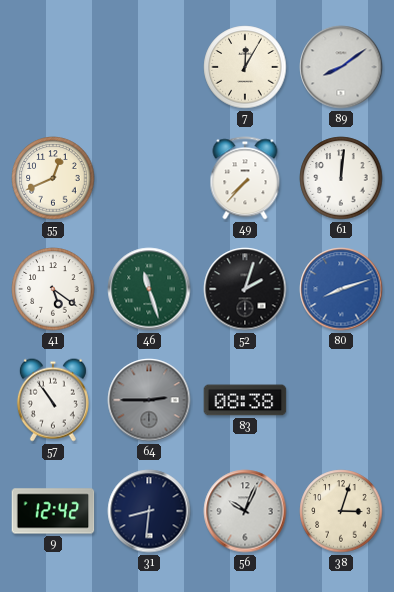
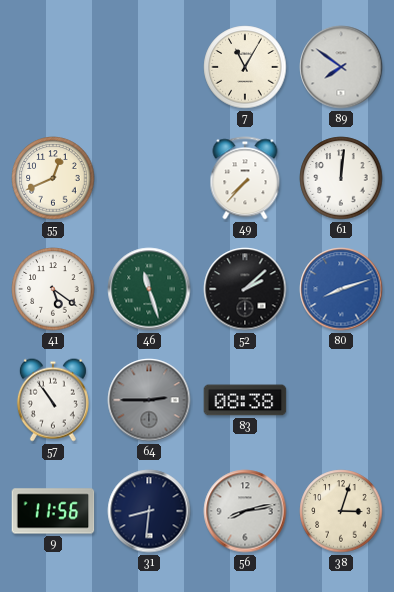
7: 12:05 -> 11:05 (245, 67)
89: 8:09 -> 7:51 (341, 67)
52: 2:03 -> 2:08 (245, 289)
9: 12:42 -> 11:56 (53, 511)
56: 10:04 -> 8:13 (245, 511)
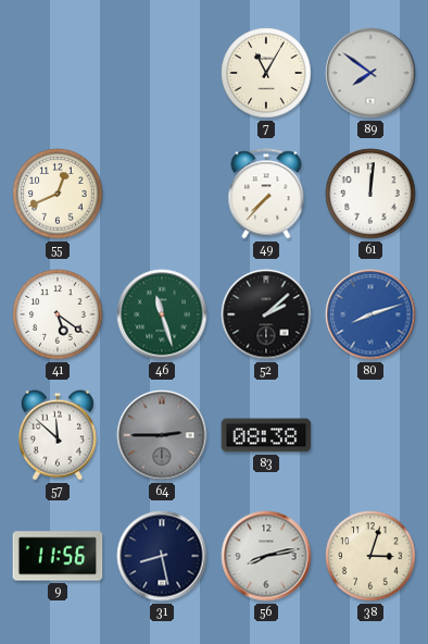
57: 10:54 -> 11:52 (58, 435)
31: 8:31 -> 8:28 (162, 556)
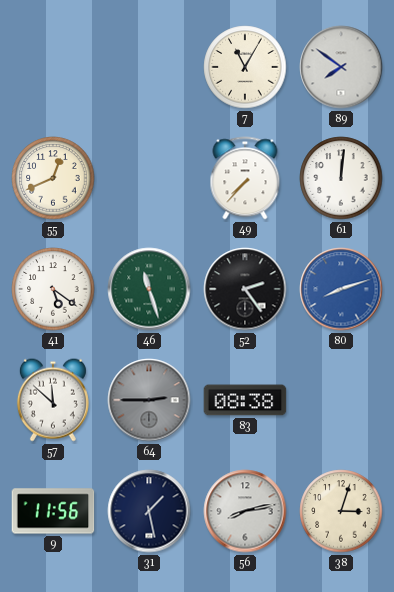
52: 2:08 -> 2:24 (245, 289)
31: 8:28 -> 1:28 (149, 511)
